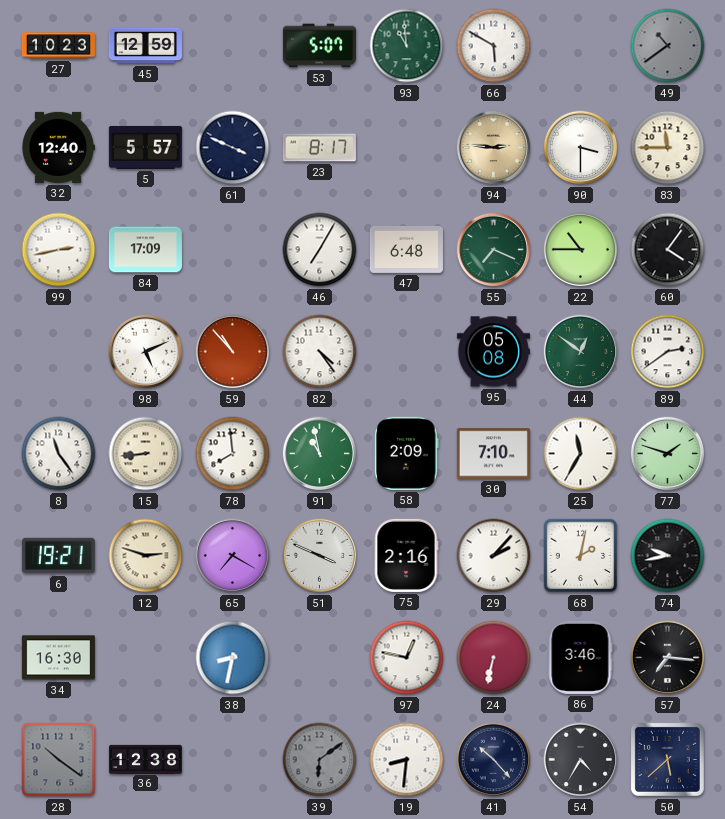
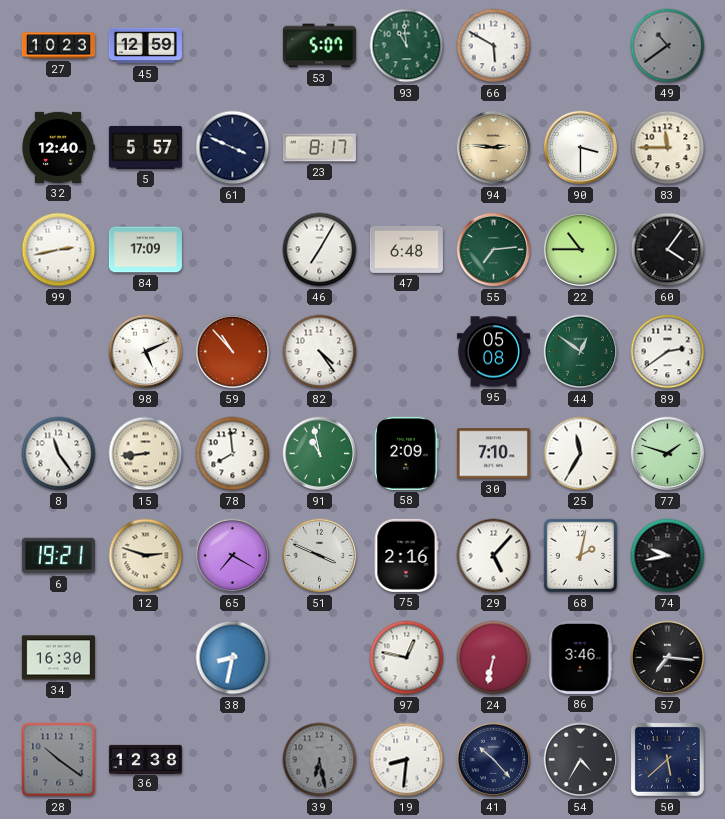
55: 7:19 -> 7:14 (494, 250)
29: 2:07 -> 5:07 (494, 556)
39: 6:09 -> 6:28 (320, 760)
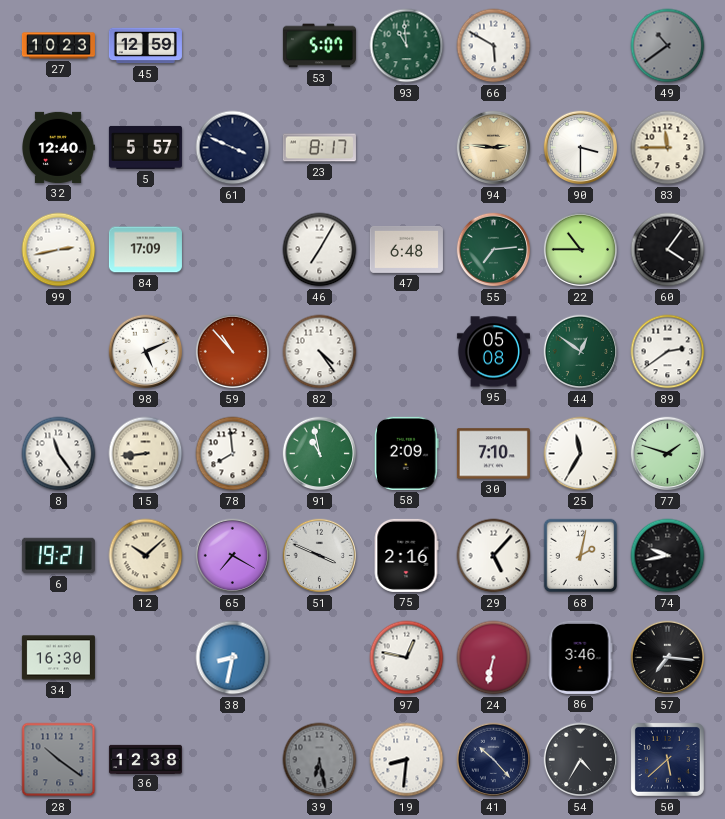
12: 2:48 -> 10:08 (146, 556)
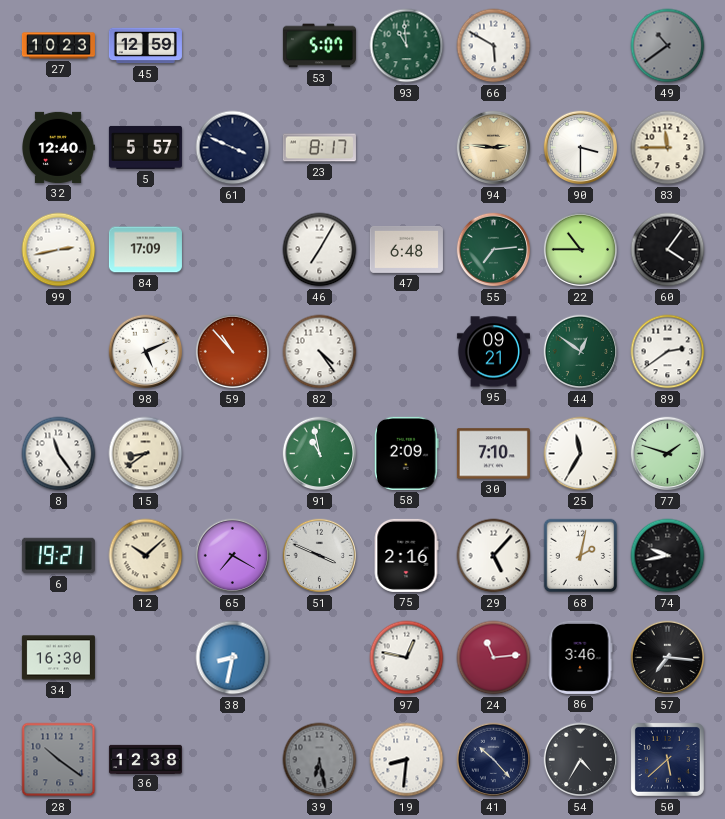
95: 05:08 -> 09:21 (493, 352)
15: 8:44 -> 8:39 (146, 454)
78: 7:59 -> none (233, 454)
24: 6:32 -> 11:14 (494, 658)
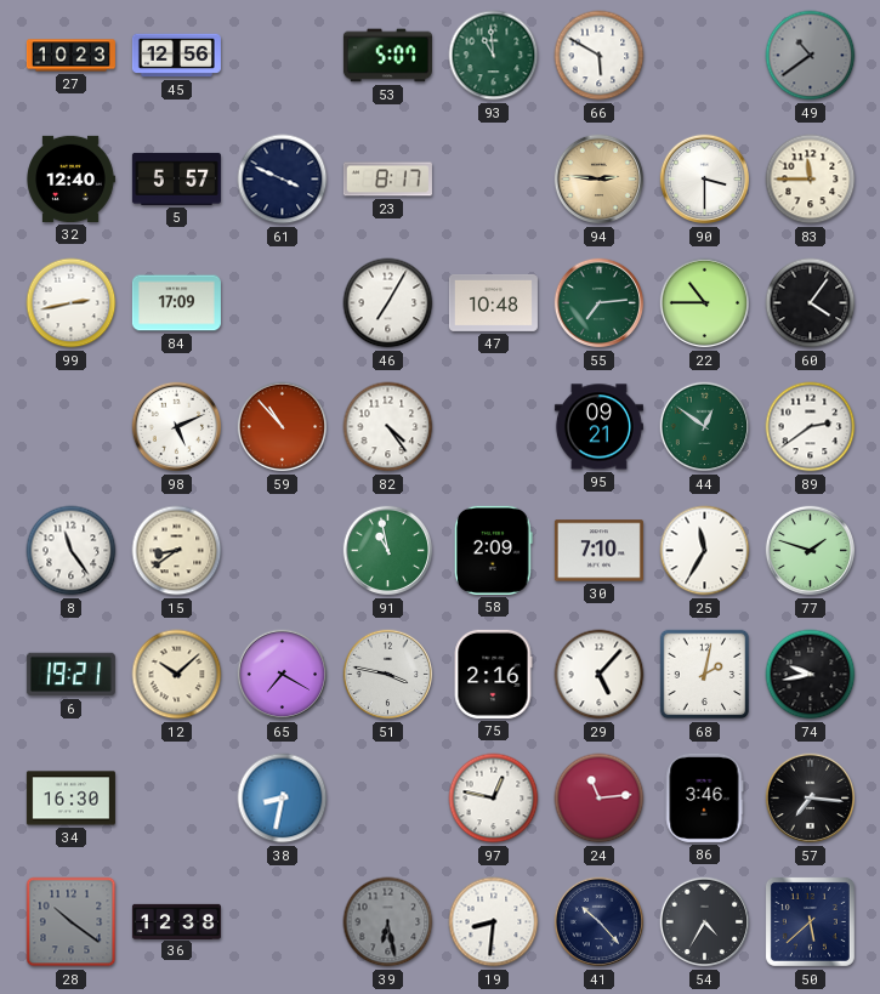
45: 12:59 -> 12:56 (176, 56)
47: 6:48 -> 10:48 (493, 302)
51: 3:49 -> 3:47 (388, 675)
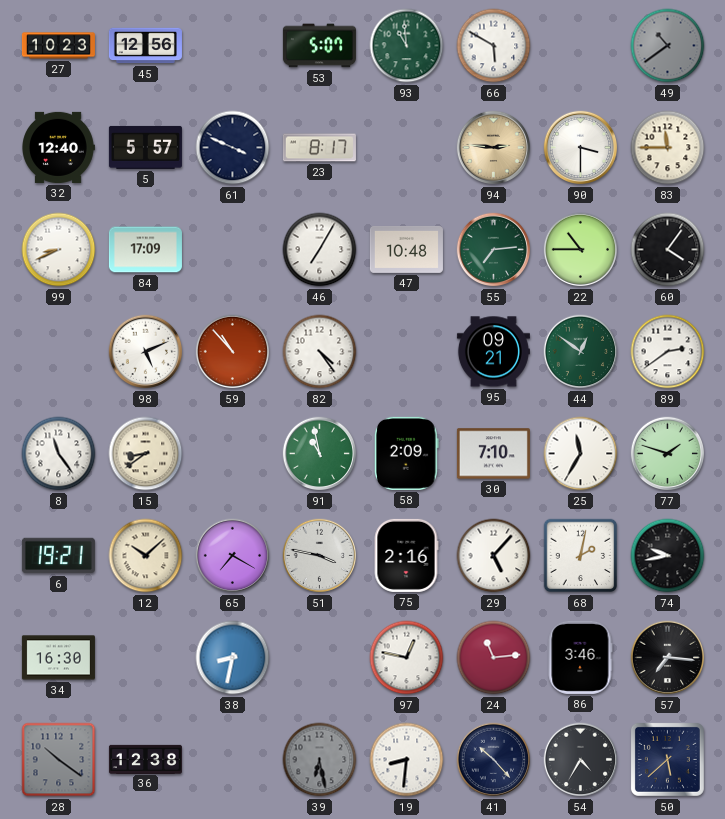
99: 2:43 -> 8:41 (59, 250)
